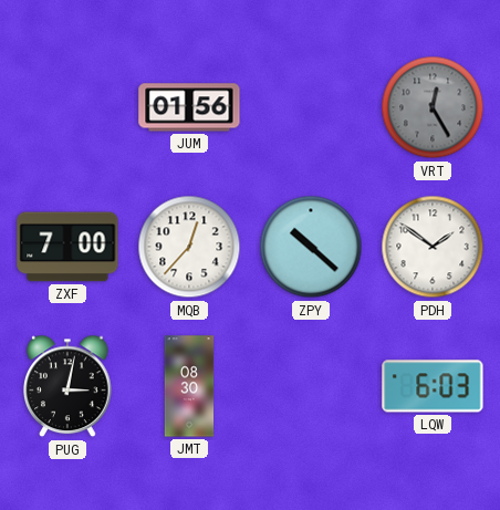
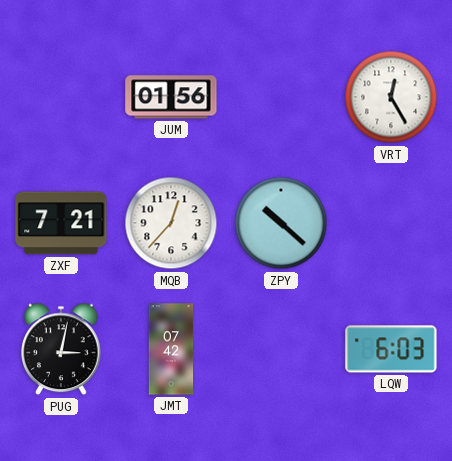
VRT dial: grey -> white (391, 97)
ZXF: 7:00 -> 7:21 (61, 223)
PDH: 1:51 -> none (433, 247)
JMT: 08:30 -> 07:42 (171, 349)
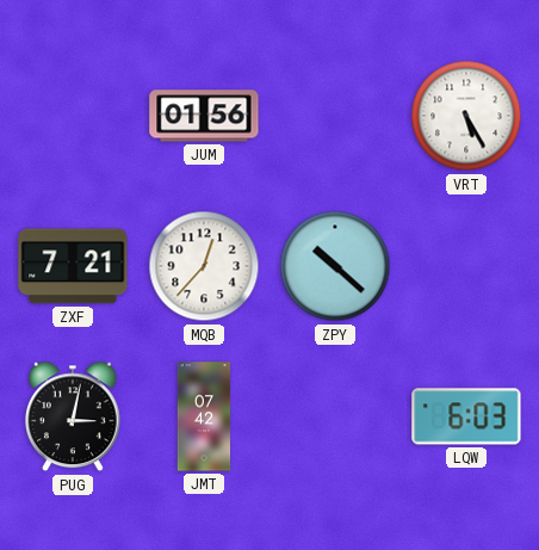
VRT: 12:25 -> 5:25 (466, 116)
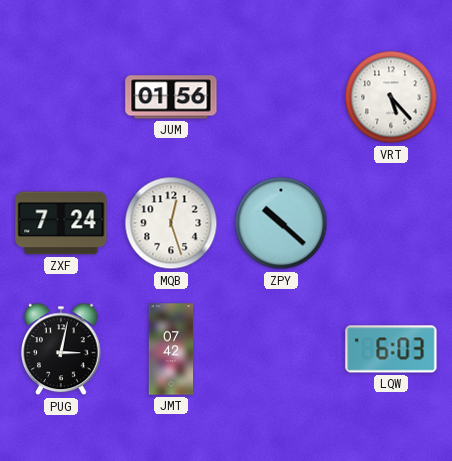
VRT: 5:25 -> 5:23 (391, 97)
ZXF: 7:21 -> 7:24 (61, 223)
MQB: 12:37 -> 12:27 (171, 223)
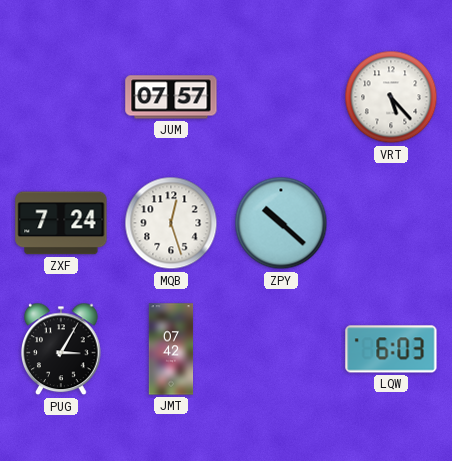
JUM: 01:56 -> 07:57 (171, 97)
PUG: 3:02 -> 3:05 (61, 349)
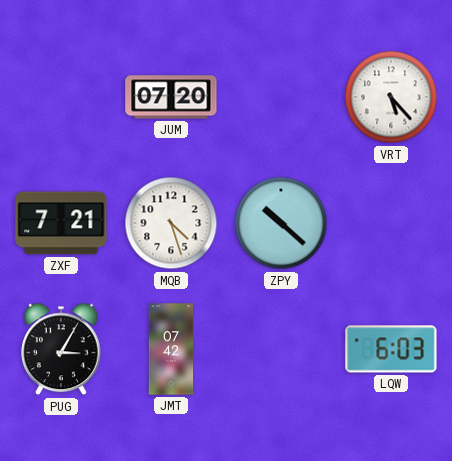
JUM: 07:57 -> 07:20 (171, 97)
ZXF: 7:24 -> 7:21 (61, 223)
MQB: 12:27 -> 4:27 (171, 223)
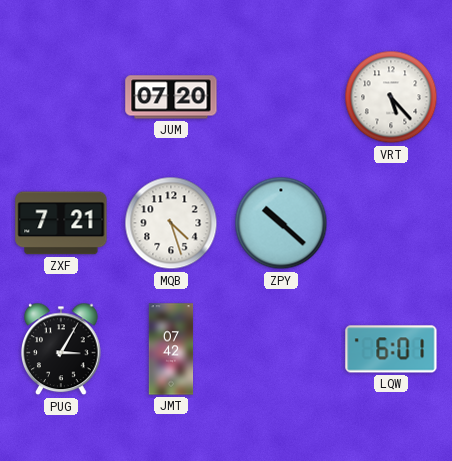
LQW: 6:03 -> 6:01 (391, 349)
